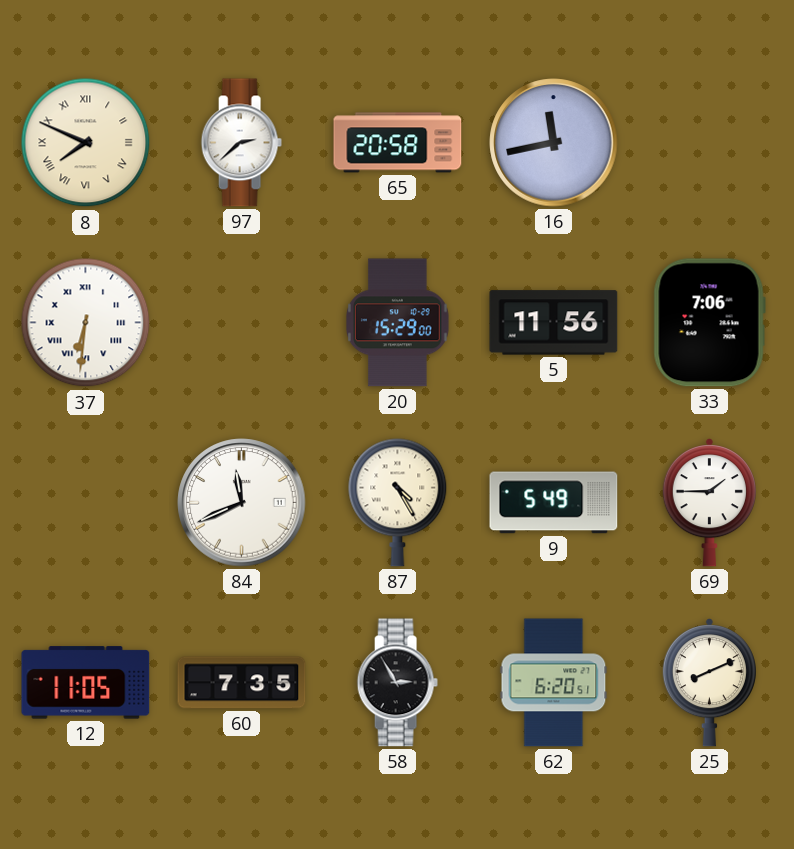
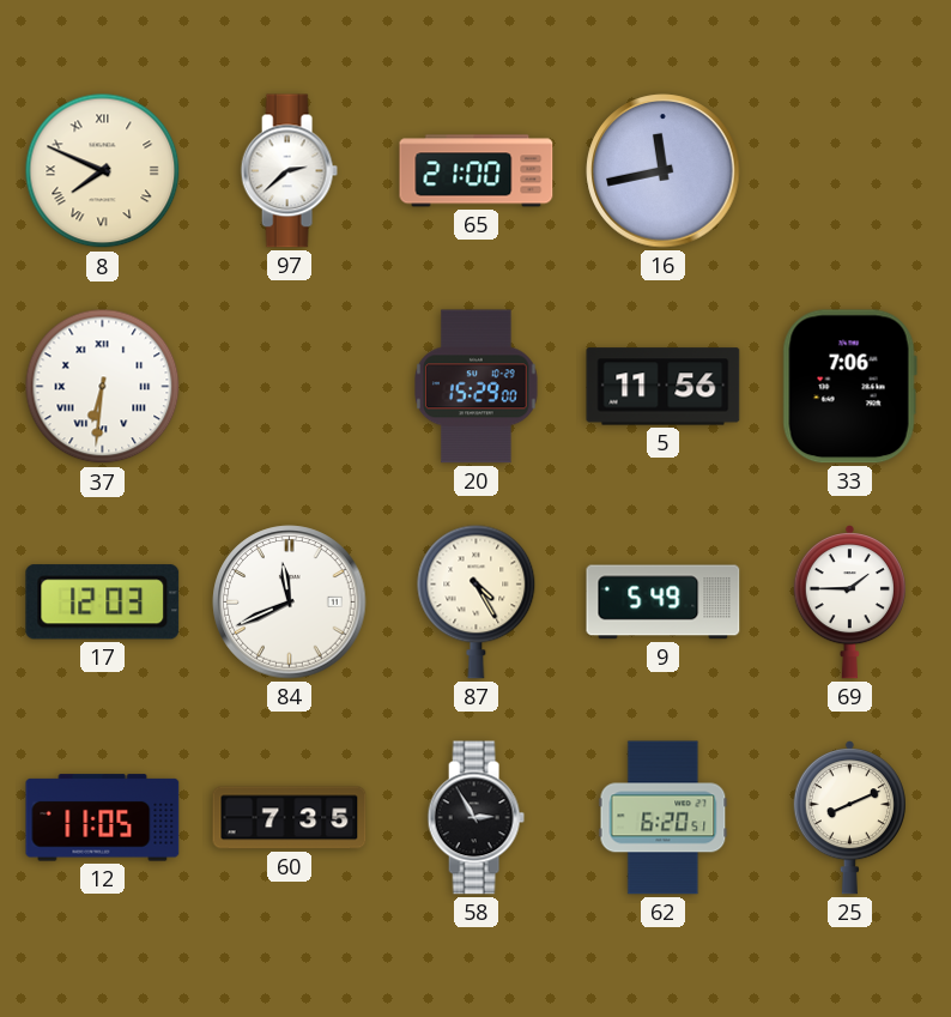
65: 20:58 -> 21:00 (477, 171)
17: none -> 12:03 (103, 603)
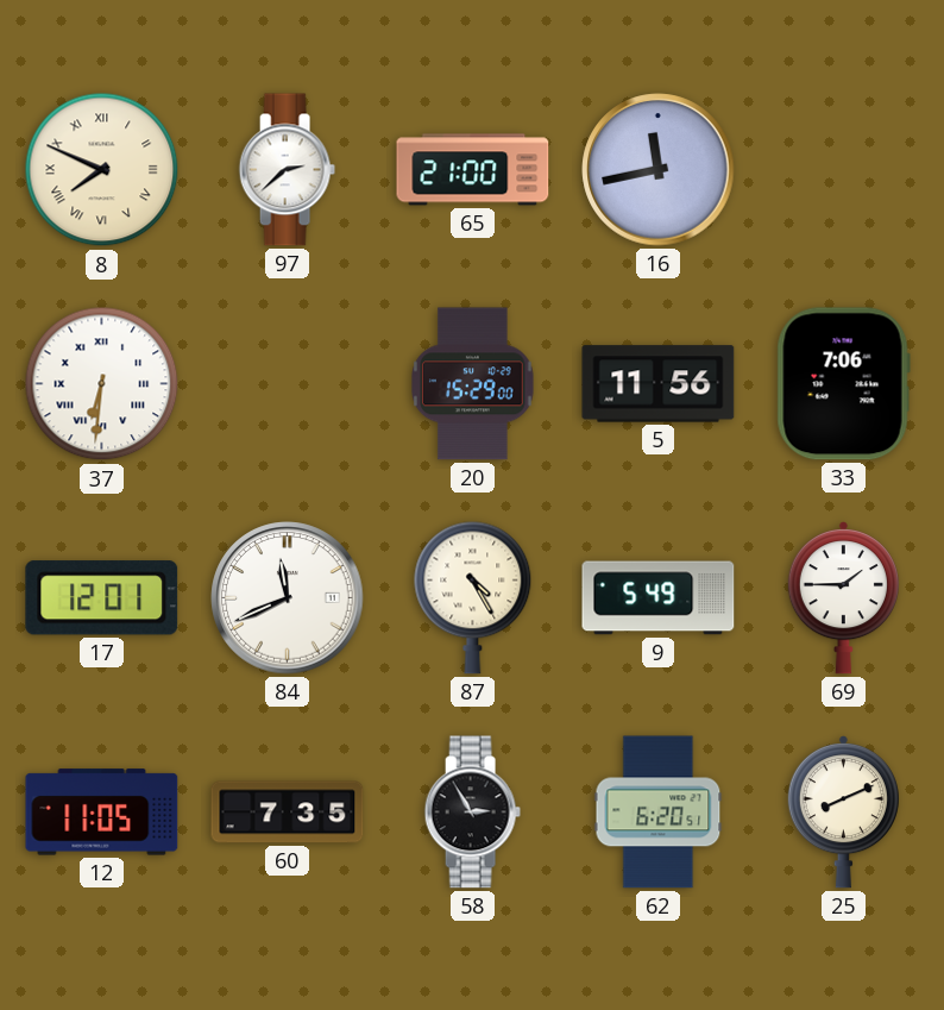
17: 12:03 -> 12:01 (102, 598)
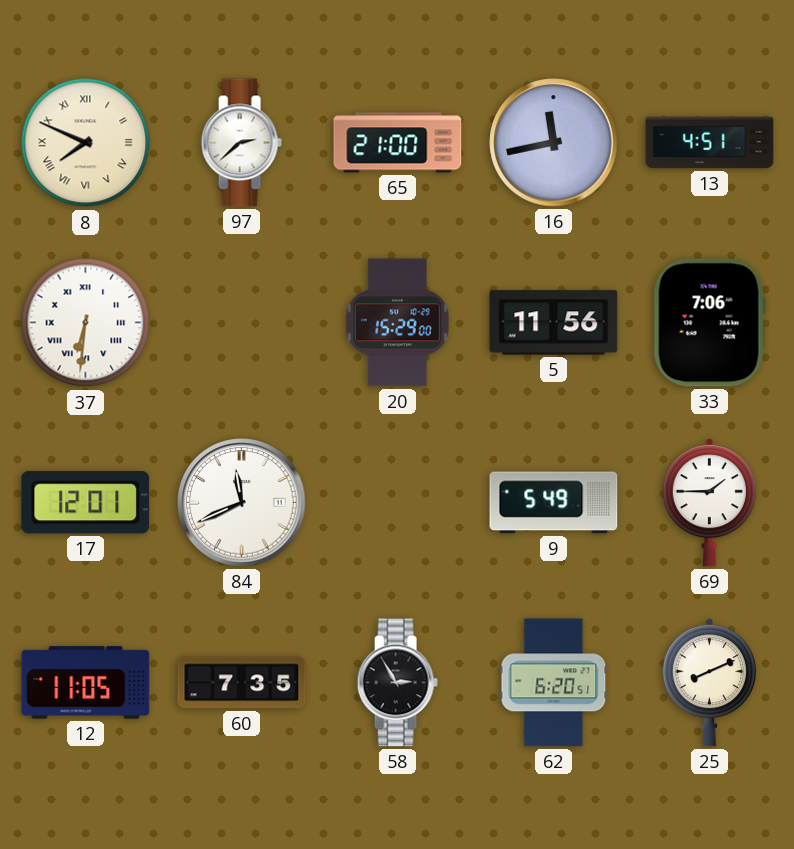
13: none -> 4:51 (710, 143)
87: 4:25 -> none (473, 597)
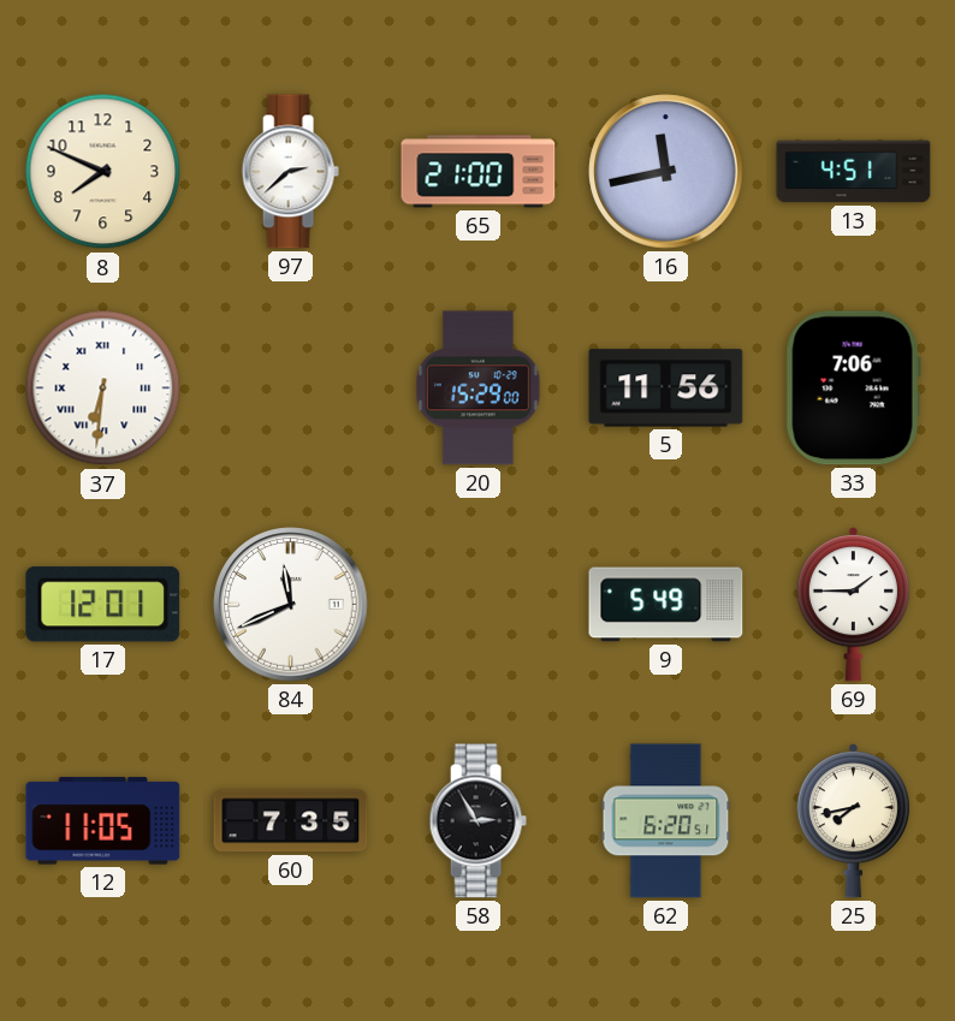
8 numerals: Roman -> Arabic (103, 172)
25: 8:11 -> 7:43 (853, 821)
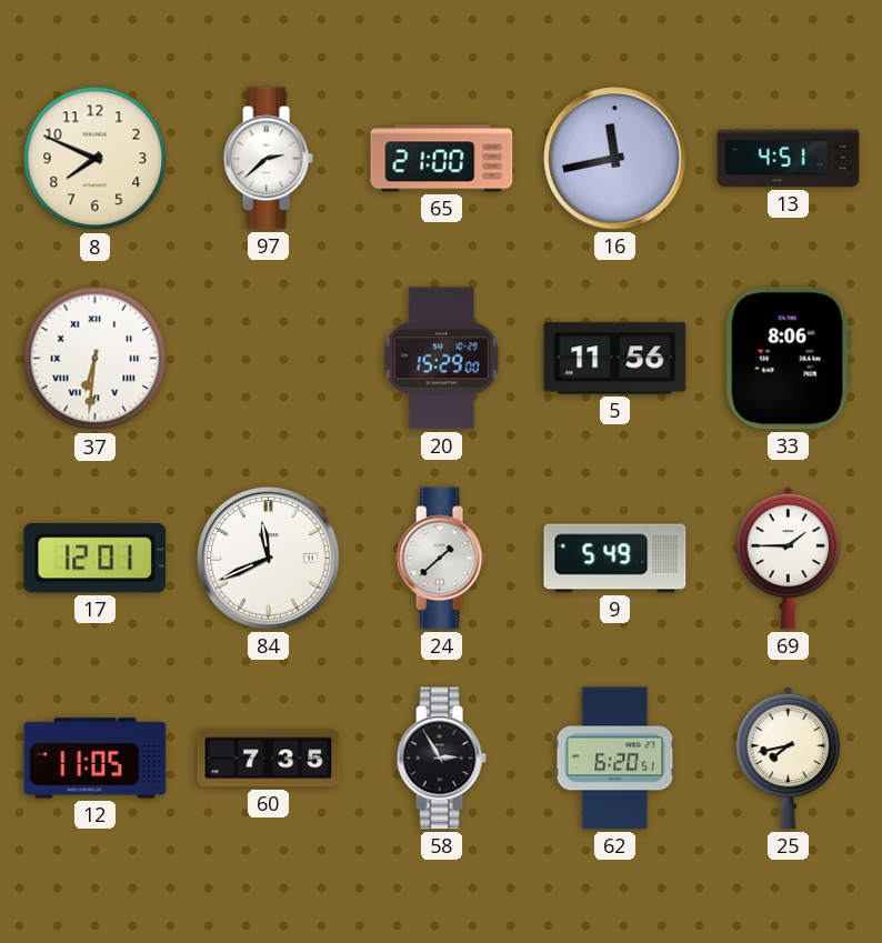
33: 7:06 -> 8:06 (788, 359)
24: none -> 1:38 (441, 559)
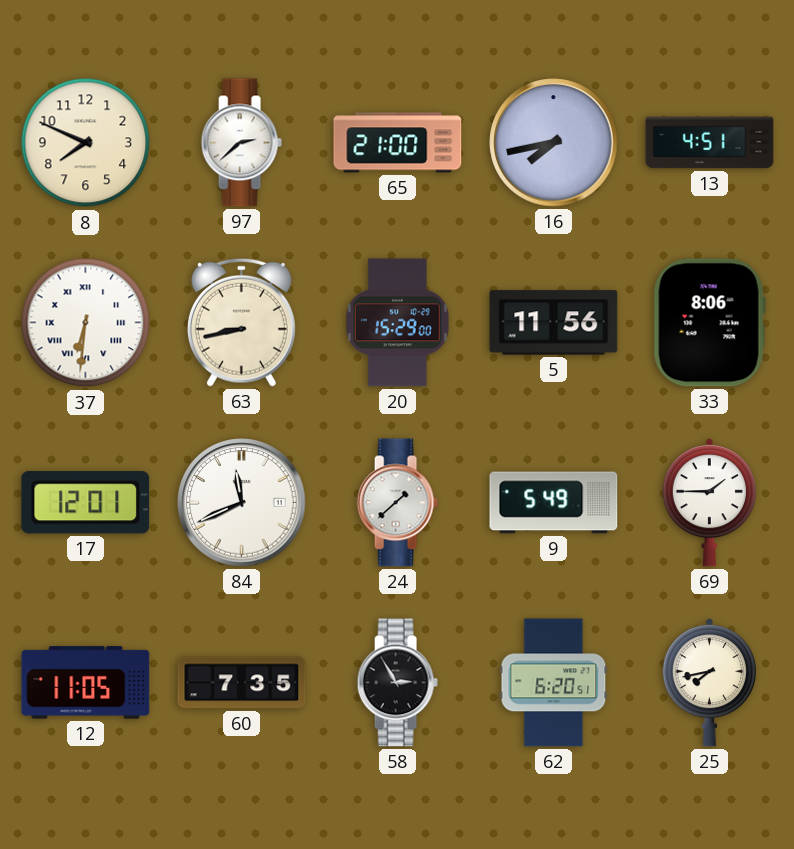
16: 11:43 -> 7:43 (554, 143)
63: none -> 8:43 (241, 322)
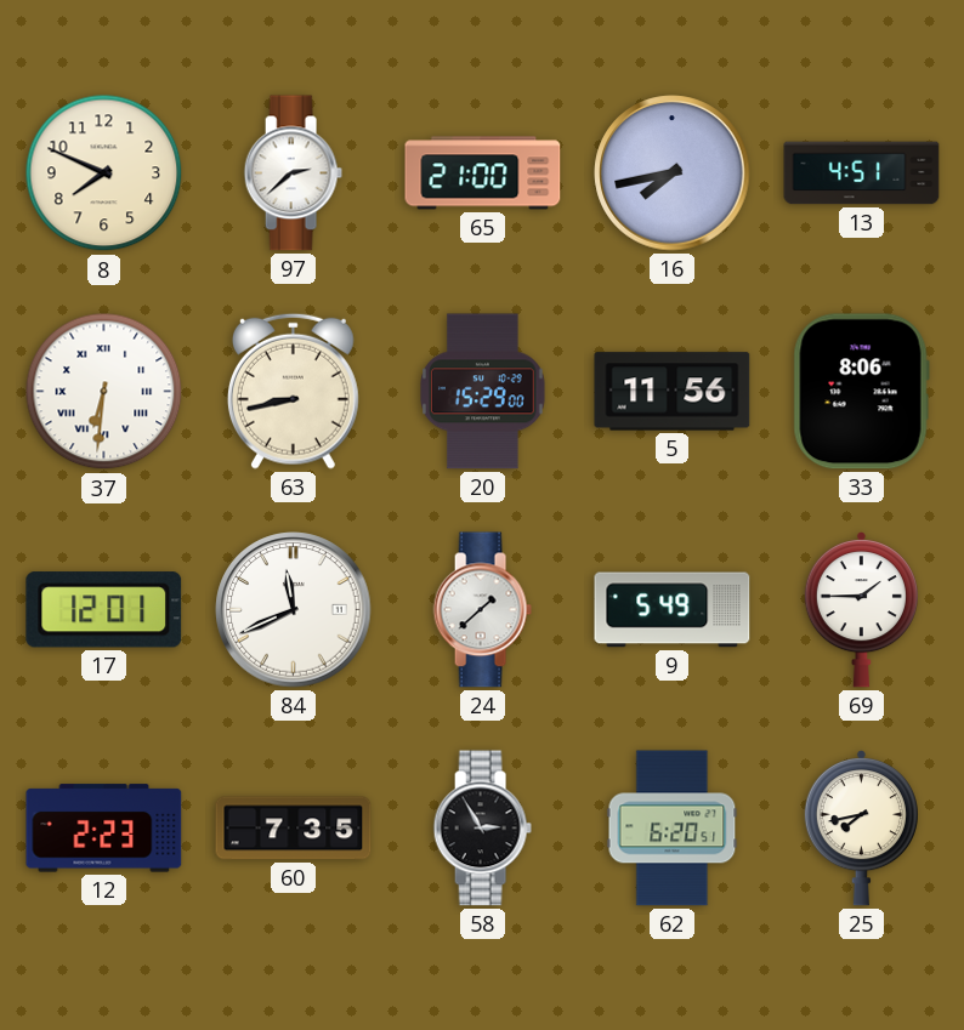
12: 11:05 -> 2:23 (104, 829)
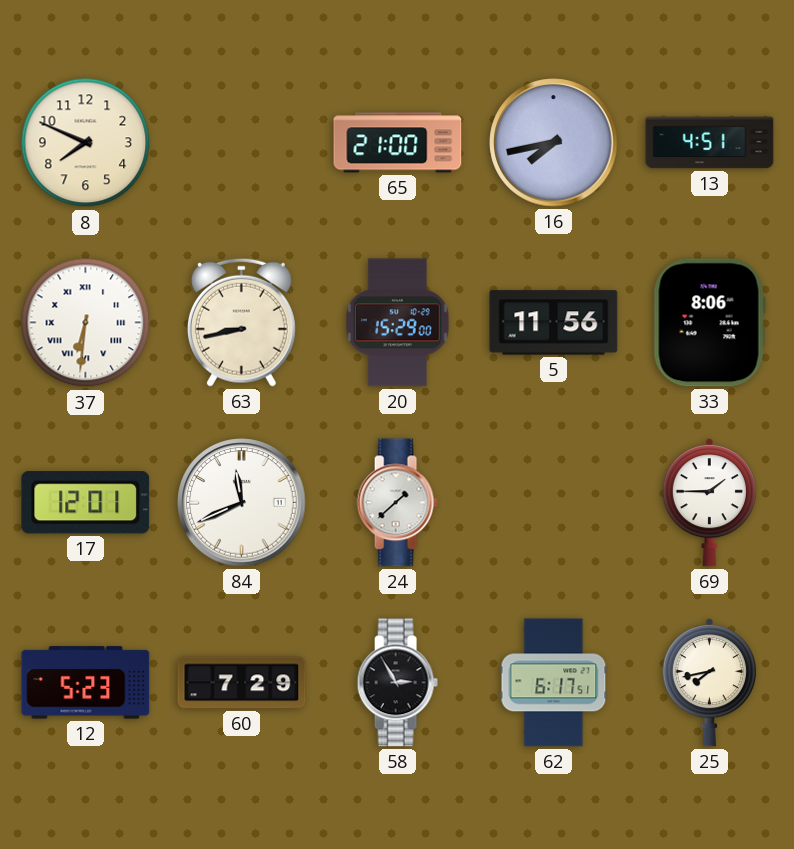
97: 2:38 -> none (293, 173)
9: 5:49 -> none (673, 610)
12: 2:23 -> 5:23 (86, 683)
60: 7:35 -> 7:29 (242, 683)
62: 6:20 -> 6:17 (554, 683)
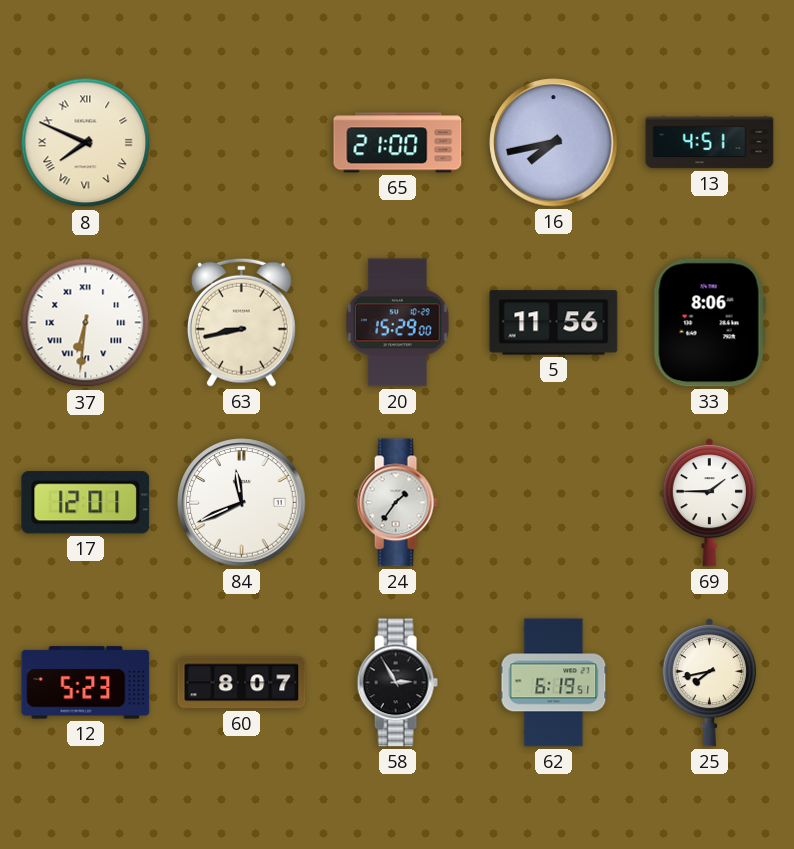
8 numerals: Arabic -> Roman (86, 143)
24: 1:38 -> 1:36 (397, 503)
60: 7:29 -> 8:07 (242, 683)
62: 6:17 -> 6:19 (554, 683)
